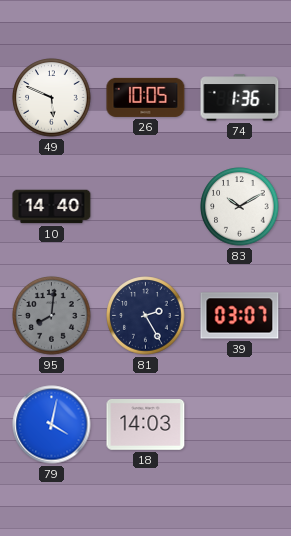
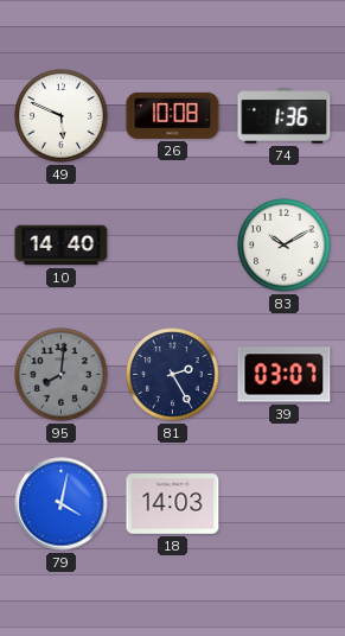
26: 10:05 -> 10:08 (173, 115)
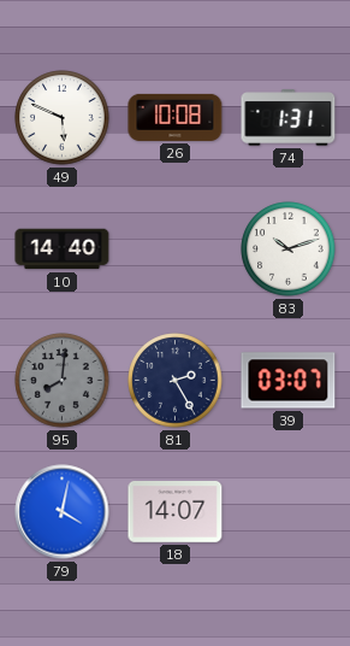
74: 1:36 -> 1:31 (289, 118)
83: 10:10 -> 10:12 (289, 249)
18: 14:03 -> 14:07 (176, 512)
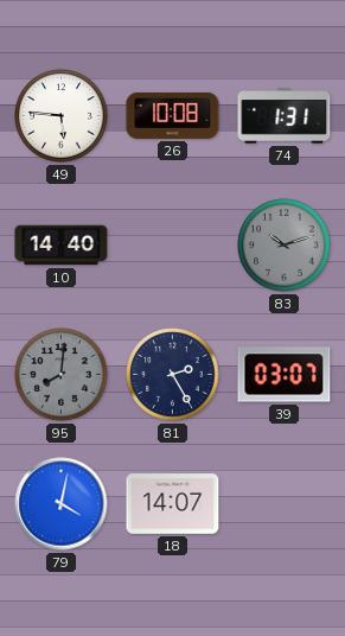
49: 5:49 -> 5:46 (62, 116)
83 dial: white -> grey (285, 246)
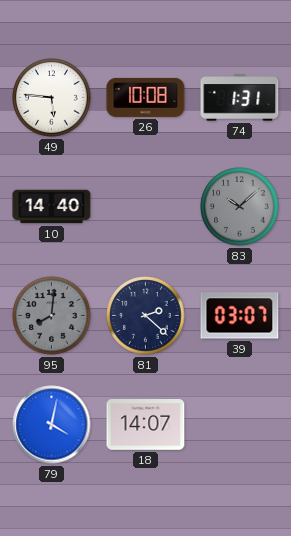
83: 10:12 -> 10:08 (240, 207)
81: 2:25 -> 2:22 (146, 316)
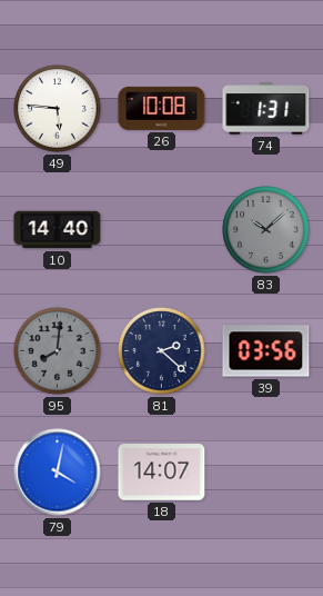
39: 03:07 -> 03:56 (266, 351)
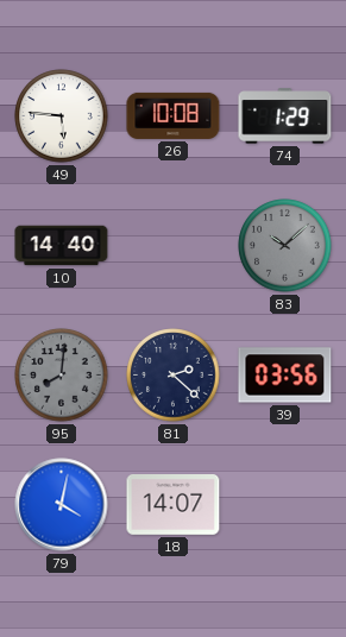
74: 1:31 -> 1:29 (285, 116)
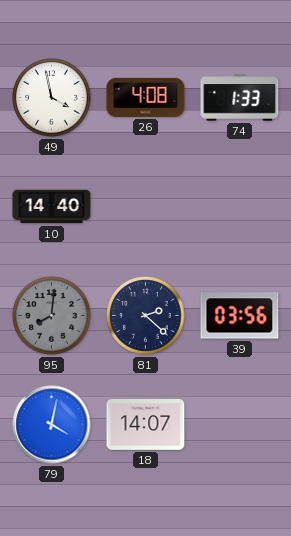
49: 5:46 -> 3:58 (52, 98)
26: 10:08 -> 4:08 (146, 97)
74: 1:29 -> 1:33 (240, 98)
83: 10:08 -> none (285, 246)
